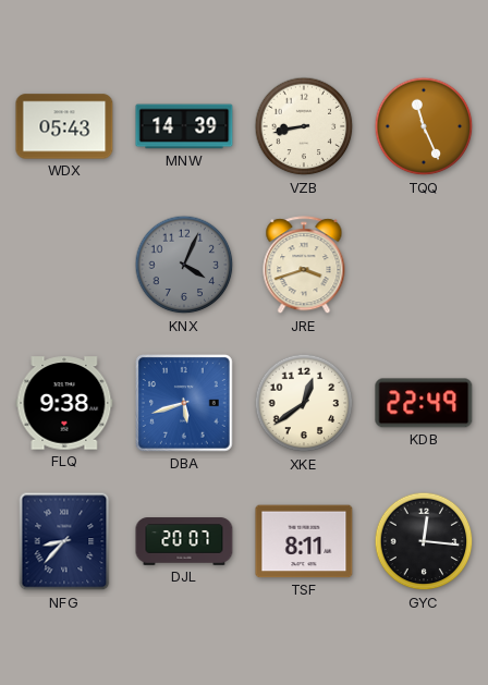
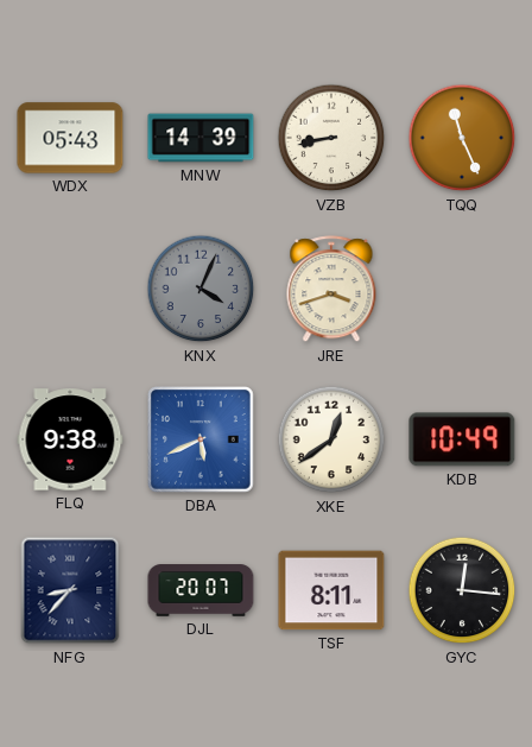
DBA: 5:42 -> 5:41 (202, 441)
KDB: 22:49 -> 10:49 (462, 439)
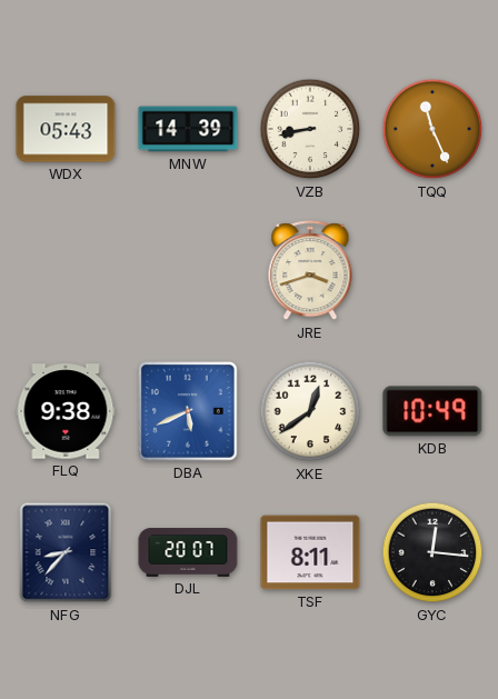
KNX: 4:04 -> none (201, 289)
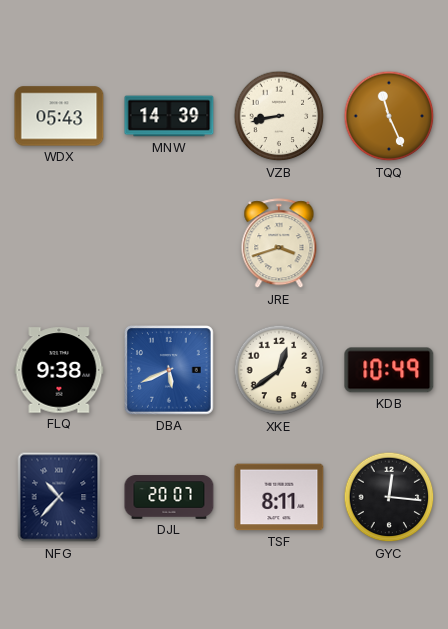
NFG: 8:37 -> 10:37 (59, 497)
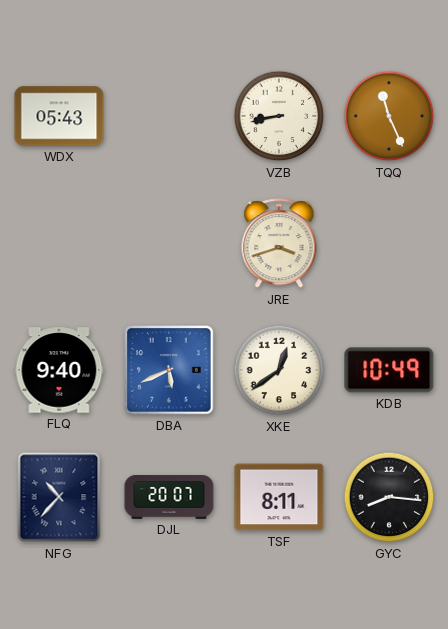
MNW: 14:39 -> none (169, 116)
FLQ: 9:38 -> 9:40 (59, 370)
GYC: 12:16 -> 8:16 (389, 497)
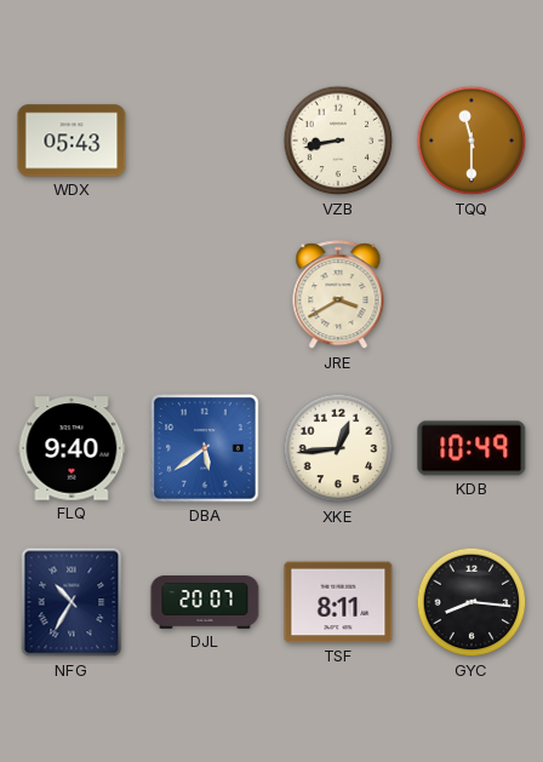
TQQ: 11:26 -> 11:30 (471, 141)
JRE: 3:42 -> 3:40 (338, 296)
DBA: 5:41 -> 5:39 (206, 449)
XKE: 12:39 -> 12:44 (338, 448)
NFG: 10:37 -> 10:35 (72, 602)
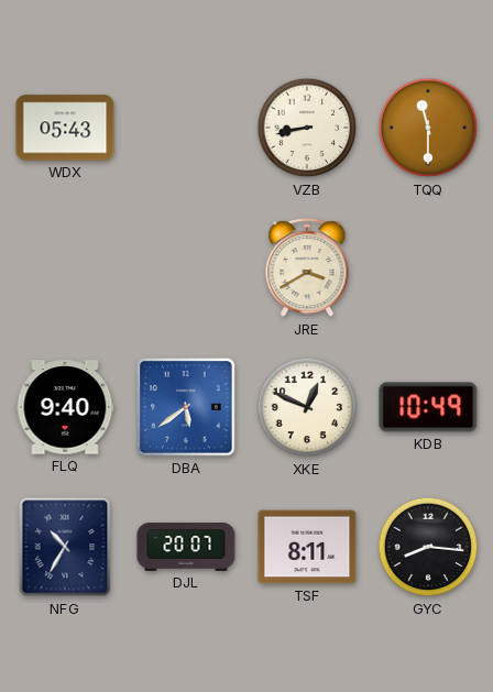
XKE: 12:44 -> 12:49 (307, 407)
